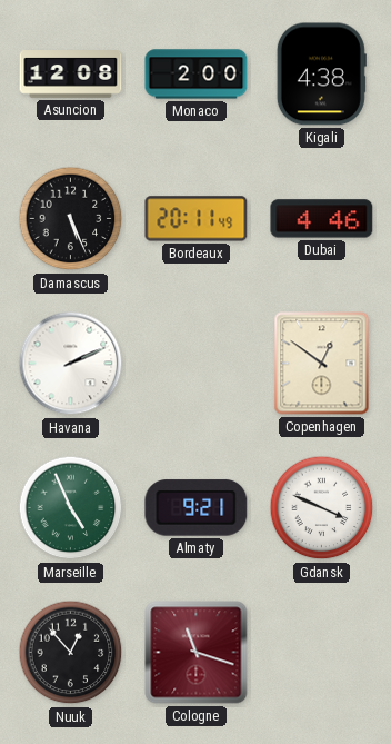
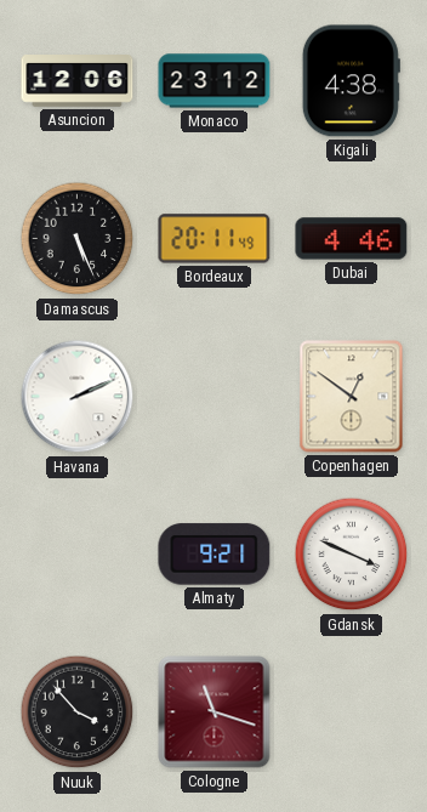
Asuncion: 12:08 -> 12:06 (78, 81)
Monaco: 2:00 -> 23:12 (215, 81)
Marseille: 4:56 -> none (71, 508)
Nuuk: 12:53 -> 3:53 (78, 712)
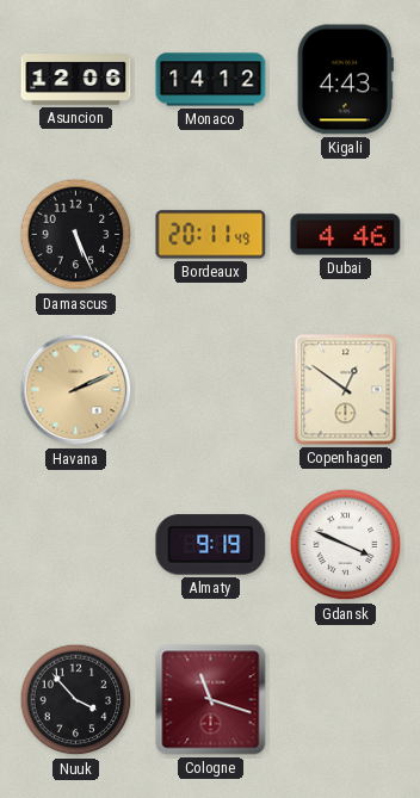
Monaco: 23:12 -> 14:12 (211, 80)
Kigali: 4:38 -> 4:43 (345, 80)
Havana dial: white -> champagne (76, 390)
Almaty: 9:21 -> 9:19 (211, 545)
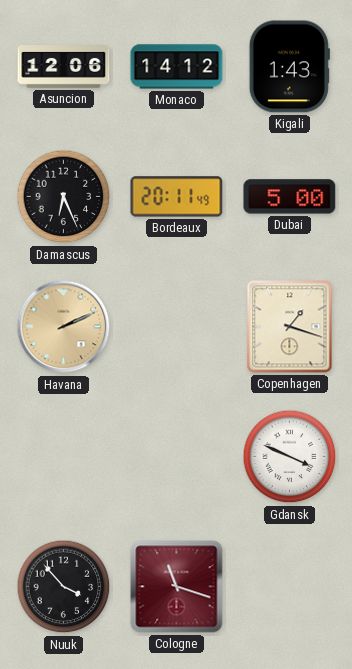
Kigali: 4:43 -> 1:43 (289, 67)
Damascus: 5:26 -> 6:26 (64, 197)
Dubai: 4:46 -> 5:00 (290, 197)
Copenhagen: 12:51 -> 1:18 (290, 327)
Almaty: 9:19 -> none (211, 545)
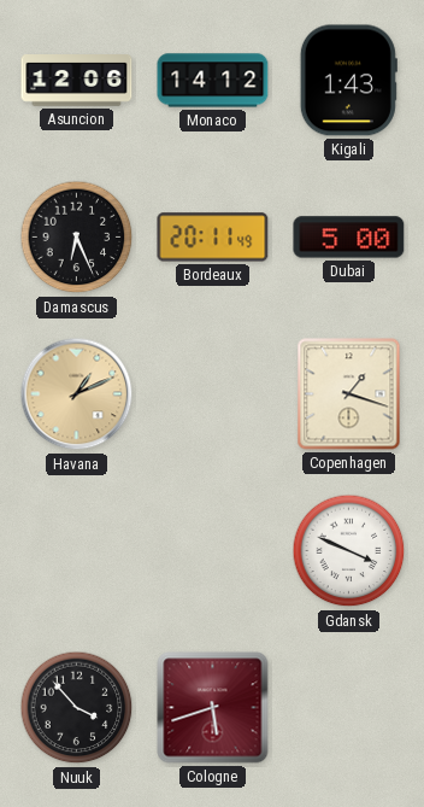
Havana: 2:11 -> 1:11 (77, 394)
Cologne: 11:18 -> 5:42 (213, 708)
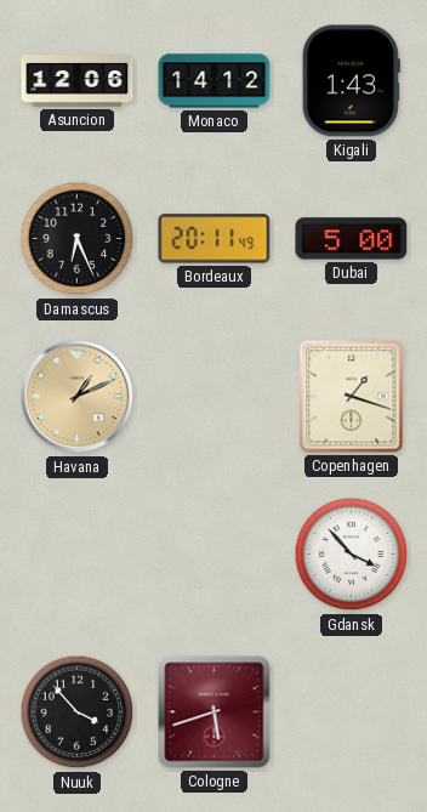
Gdansk: 3:49 -> 3:53 (352, 555)
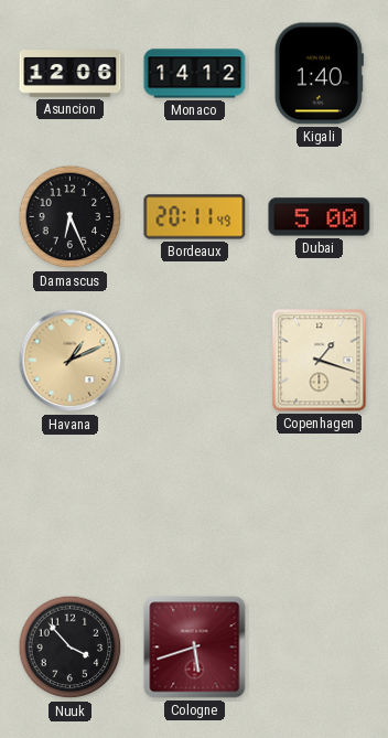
Kigali: 1:43 -> 1:40 (319, 74)
Gdansk: 3:53 -> none (352, 555)
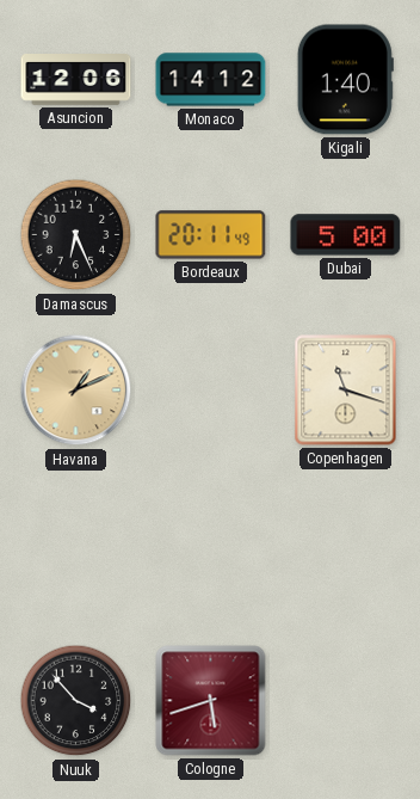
Copenhagen: 1:18 -> 11:18 (346, 391)
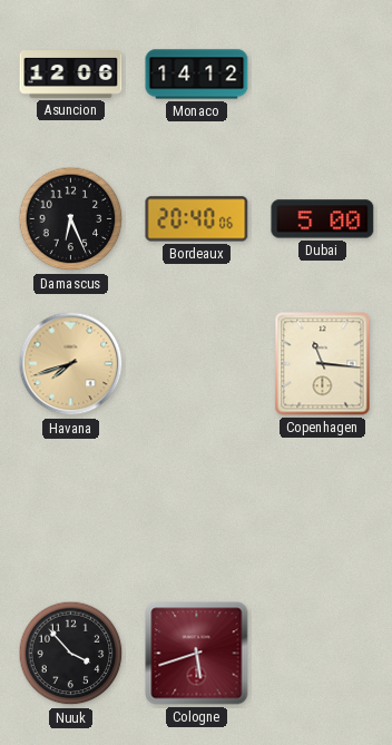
Kigali: 1:40 -> none (345, 80)
Bordeaux: 20:11 -> 20:40 (197, 219)
Havana: 1:11 -> 7:42 (71, 364)
Copenhagen: 11:18 -> 11:16 (323, 364)
